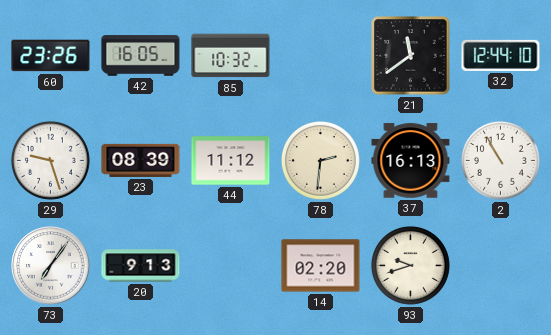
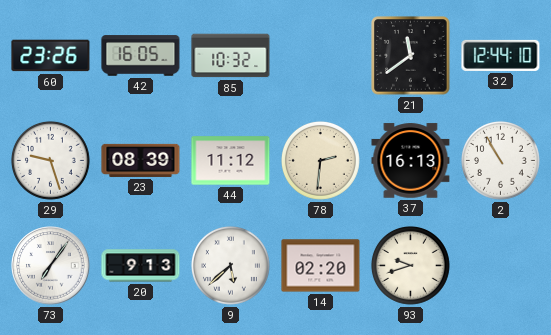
9: none -> 5:38 (230, 265)
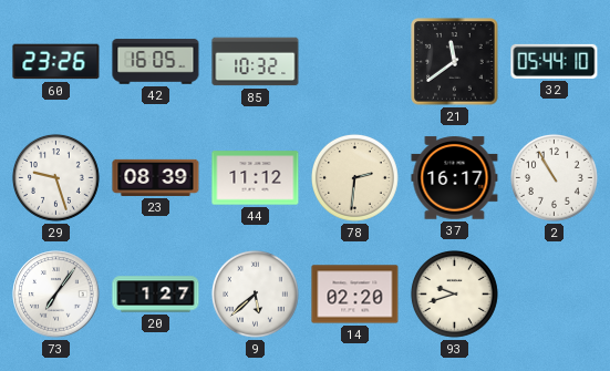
32: 12:44 -> 05:44 (555, 61)
37: 16:13 -> 16:17 (455, 178)
20: 9:13 -> 1:27 (156, 295)
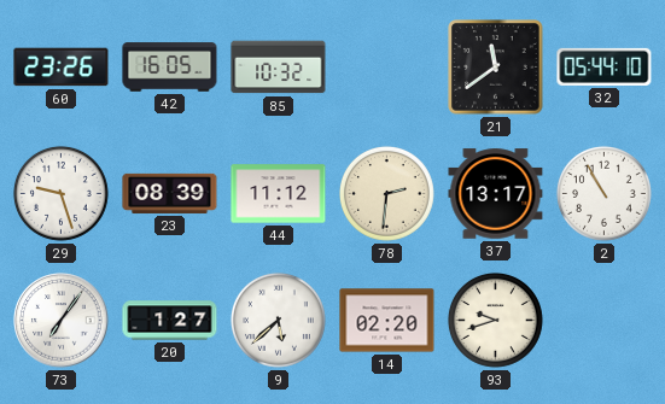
37: 16:17 -> 13:17 (496, 194)
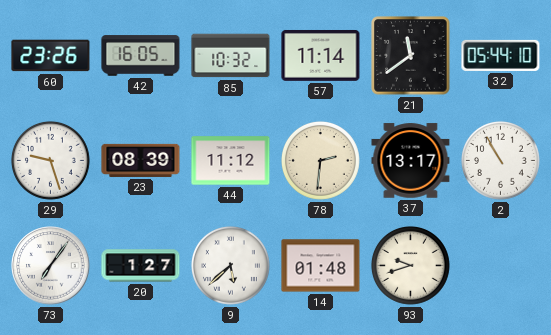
57: none -> 11:14 (321, 55)
14: 02:20 -> 01:48 (321, 266)
